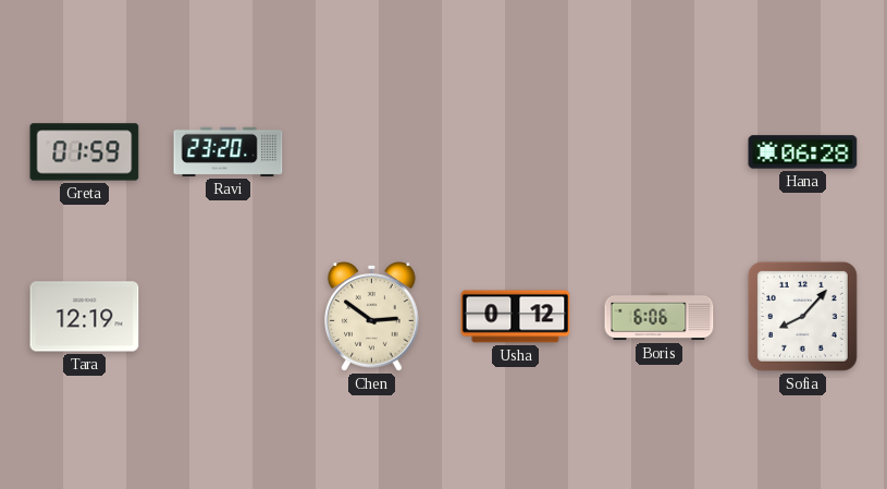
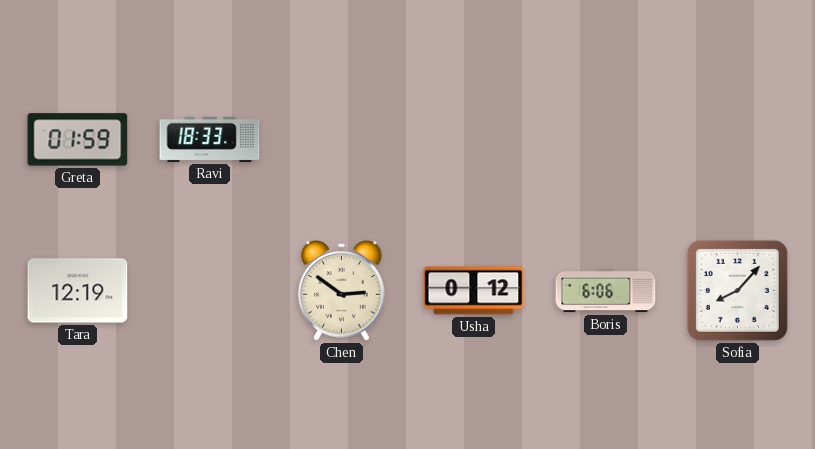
Ravi: 23:20 -> 18:33 (210, 139)
Hana: 06:28 -> none (803, 152)
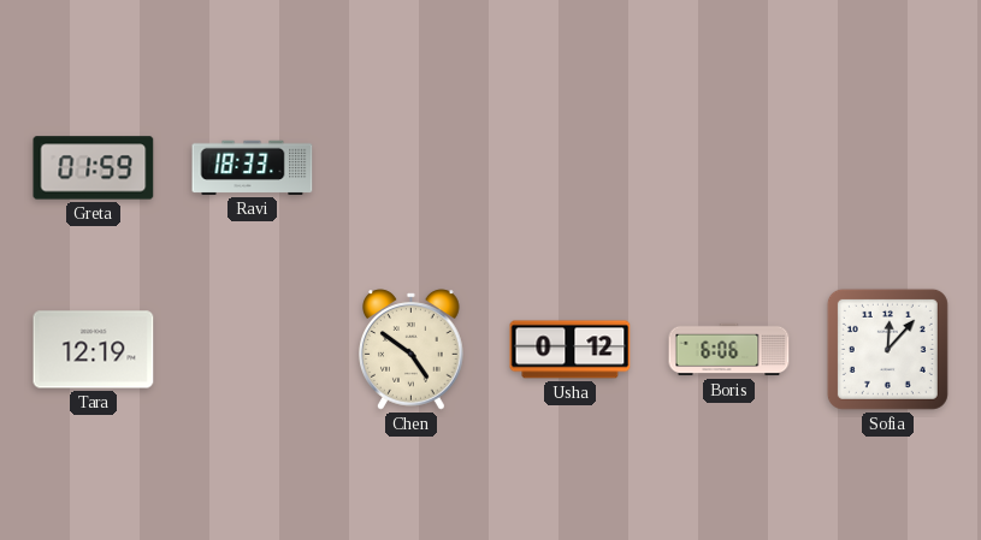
Chen: 2:51 -> 4:51 (412, 350)
Sofia: 8:07 -> 12:07 (887, 349)
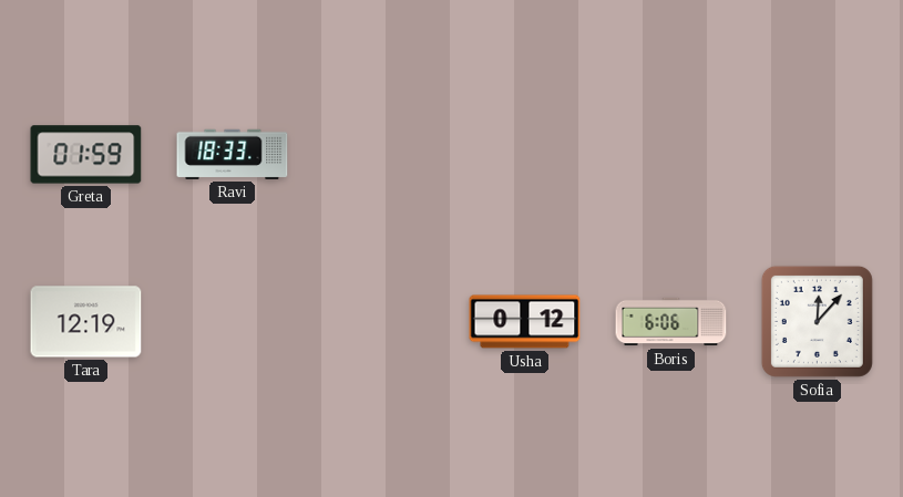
Chen: 4:51 -> none (412, 350)
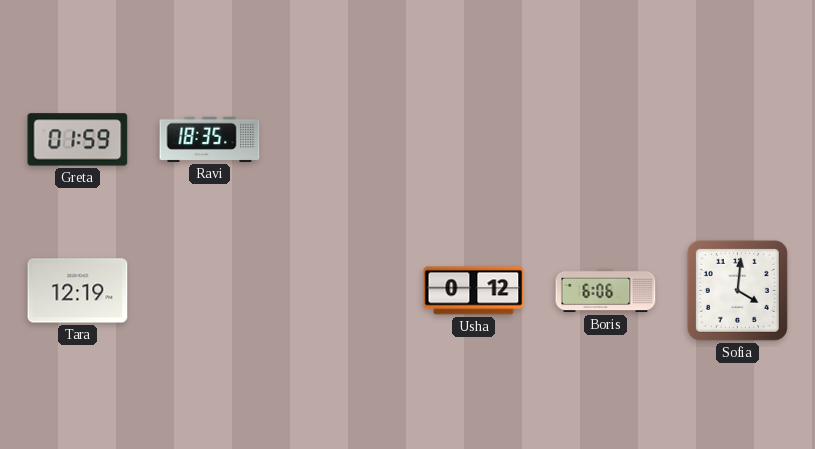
Ravi: 18:33 -> 18:35 (210, 139)
Sofia: 12:07 -> 4:01 (737, 290)
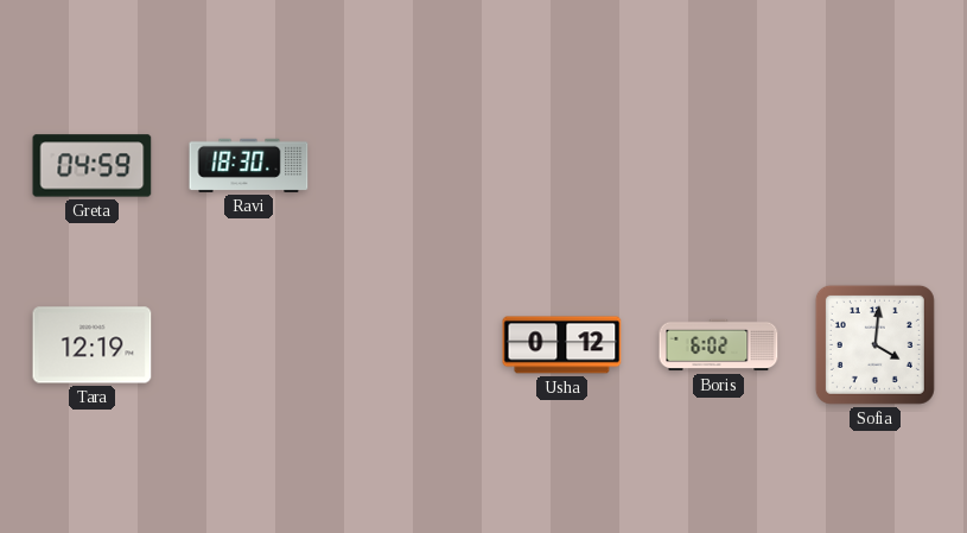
Greta: 01:59 -> 04:59 (93, 166)
Ravi: 18:35 -> 18:30 (249, 165)
Boris: 6:06 -> 6:02 (719, 345)
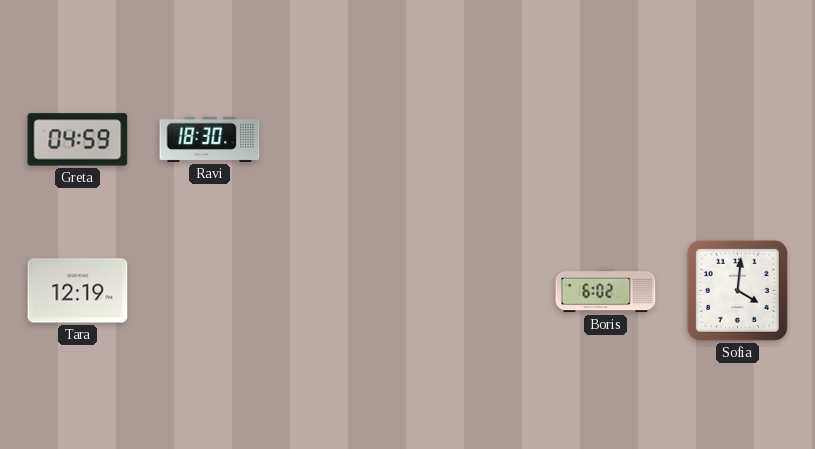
Usha: 0:12 -> none (562, 345)
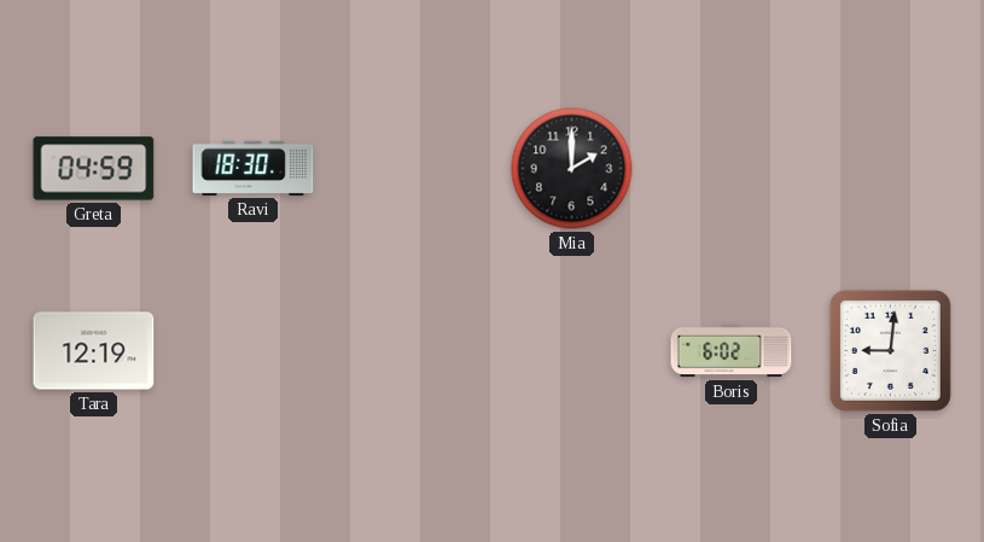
Mia: none -> 2:00 (572, 169)
Sofia: 4:01 -> 9:01 (890, 350)
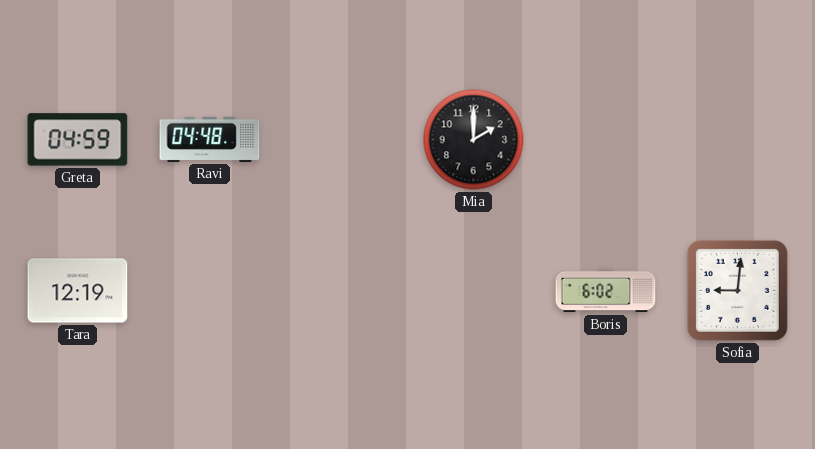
Ravi: 18:30 -> 04:48 (210, 139)
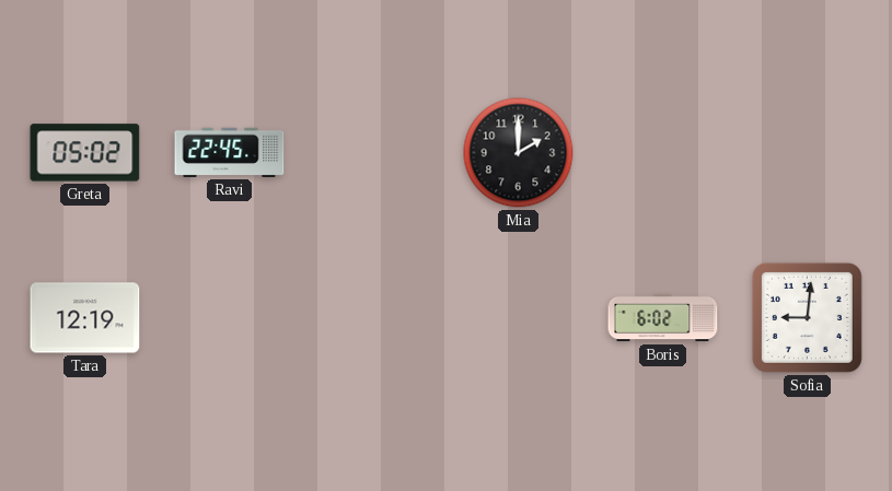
Greta: 04:59 -> 05:02 (85, 153)
Ravi: 04:48 -> 22:45 (230, 152)
